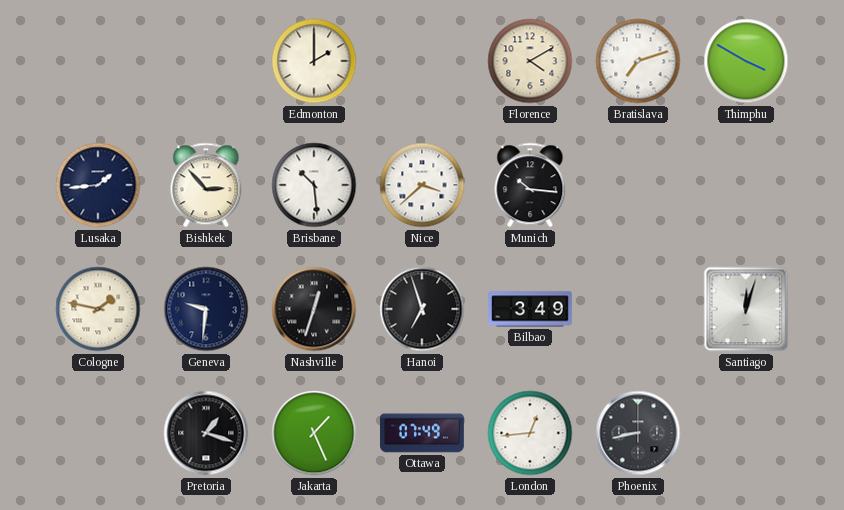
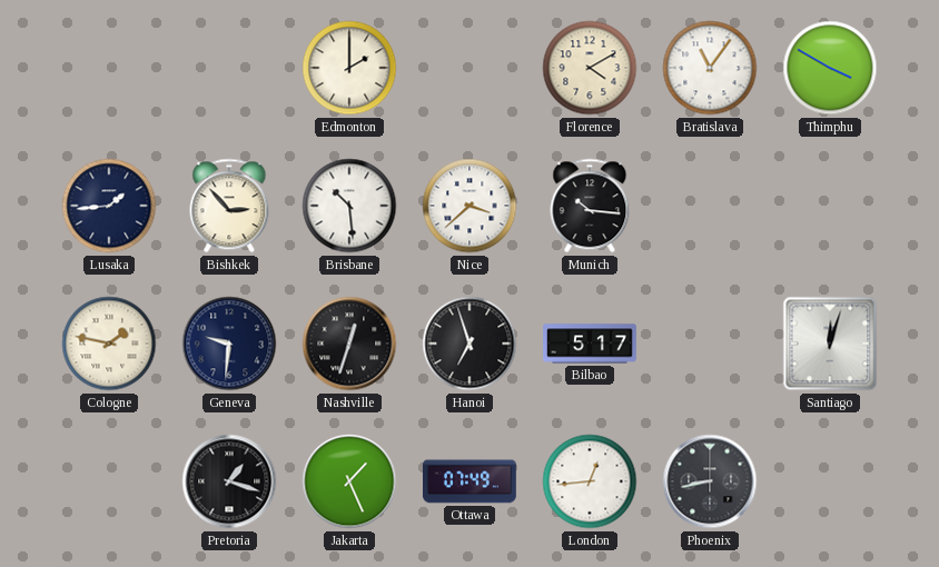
Bratislava: 7:12 -> 11:06 (710, 68)
Bilbao: 3:49 -> 5:17 (591, 344)
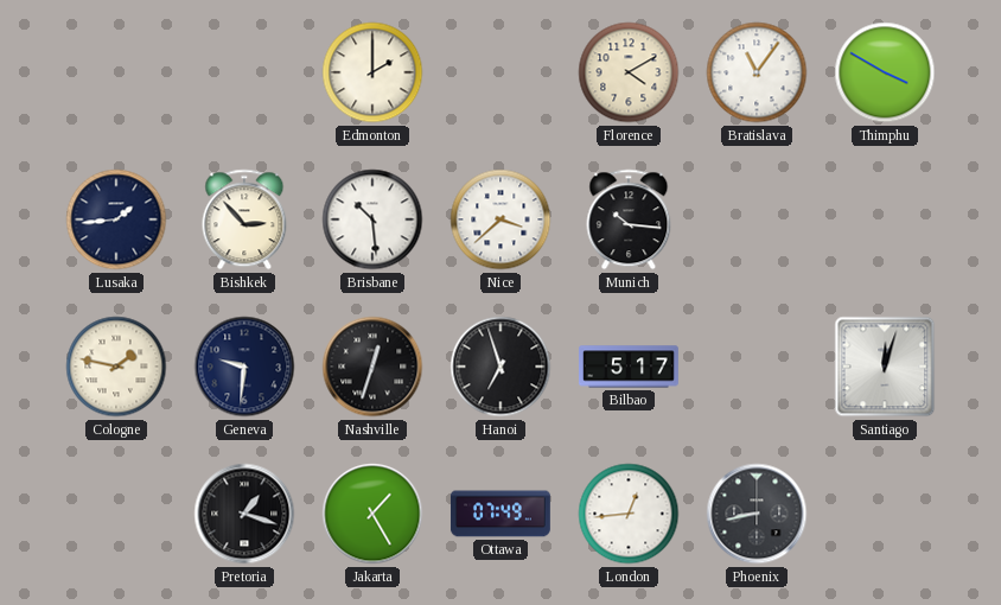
Jakarta: 1:26 -> 1:25 (372, 514)
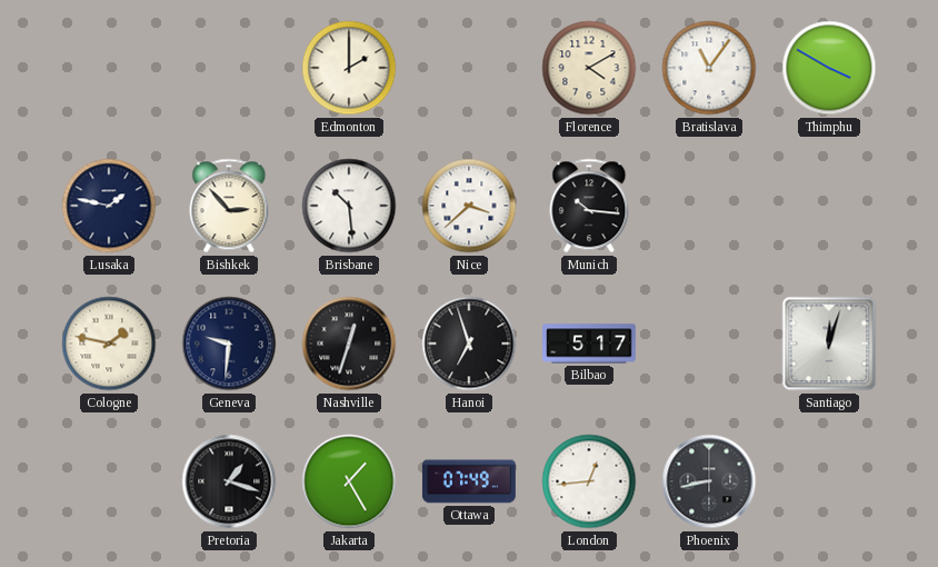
Lusaka: 1:44 -> 1:47 (109, 206)
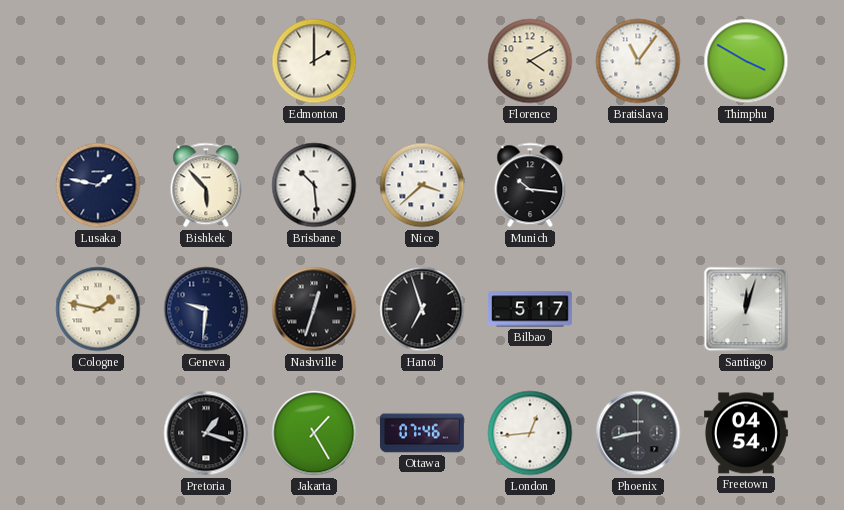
Bishkek: 2:53 -> 5:53 (206, 185)
Ottawa: 07:49 -> 07:46 (422, 433)
Freetown: none -> 04:54 (746, 433)
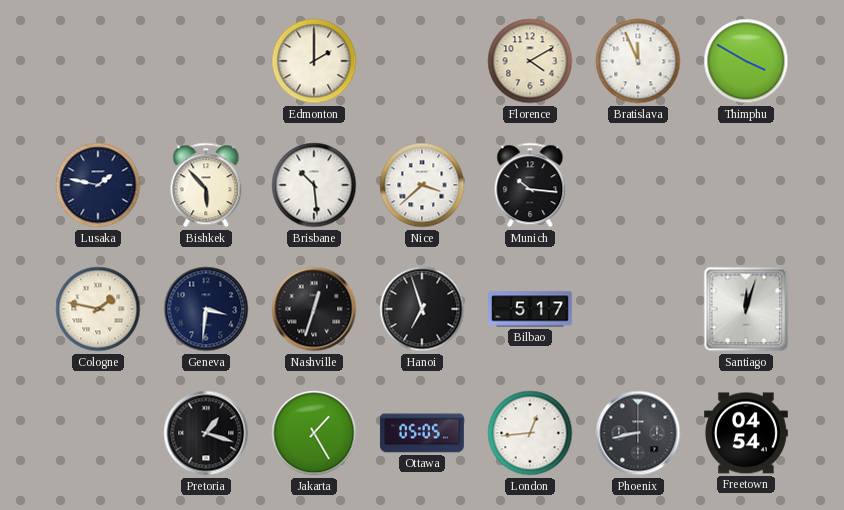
Bratislava: 11:06 -> 11:56 (638, 61)
Geneva: 9:31 -> 3:31 (206, 309)
Ottawa: 07:46 -> 05:05 (422, 433)
